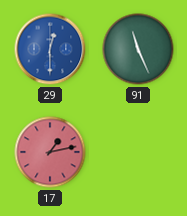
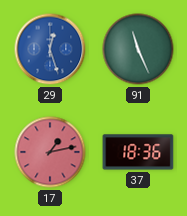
29: 12:30 -> 12:27 (50, 49)
37: none -> 18:36 (138, 152)
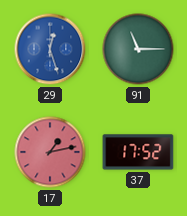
91: 11:26 -> 11:15 (138, 49)
37: 18:36 -> 17:52 (138, 152)
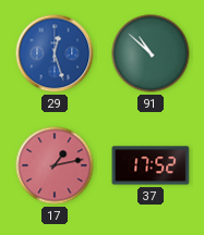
91: 11:15 -> 10:52 (151, 53)
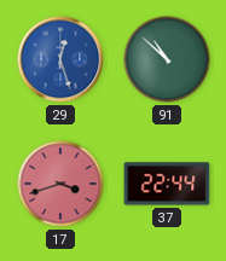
17: 1:13 -> 3:42 (60, 184)
37: 17:52 -> 22:44 (167, 184)
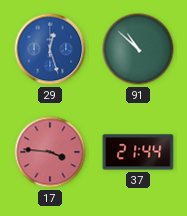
17: 3:42 -> 3:46 (50, 152)
37: 22:44 -> 21:44 (138, 152)
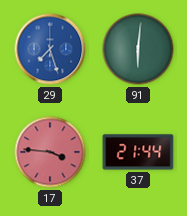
29: 12:27 -> 7:27 (50, 49)
91: 10:52 -> 6:01 (138, 49)
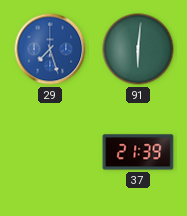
17: 3:46 -> none (50, 152)
37: 21:44 -> 21:39 (138, 152)
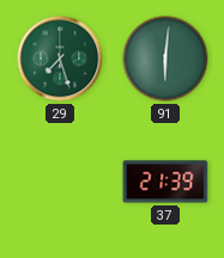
29 dial: blue -> green (60, 59)
